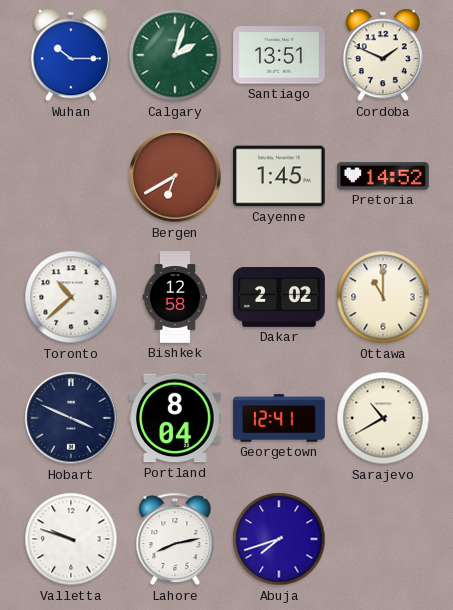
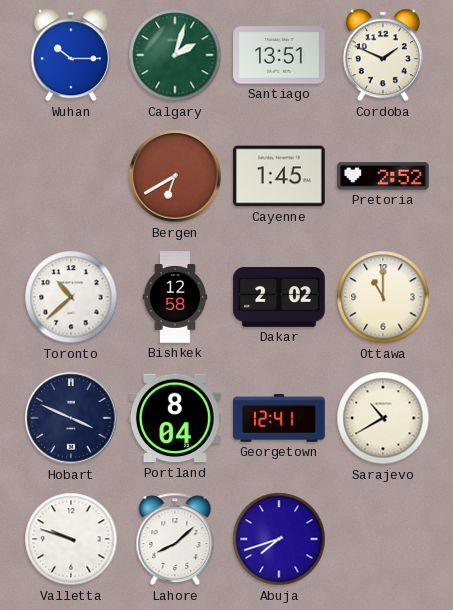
Pretoria: 14:52 -> 2:52 (383, 176)
Lahore: 8:13 -> 8:08 (175, 539)
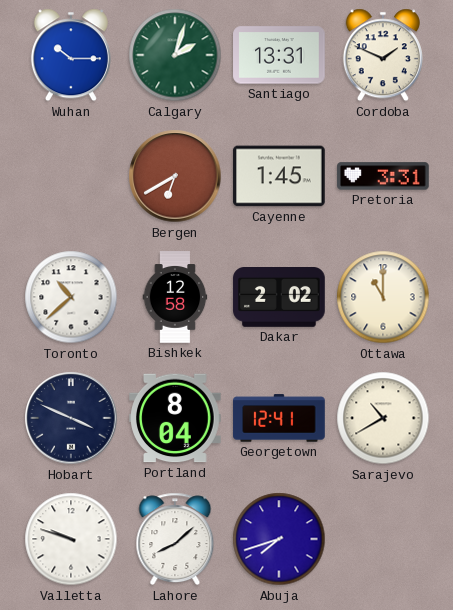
Santiago: 13:51 -> 13:31 (279, 55)
Pretoria: 2:52 -> 3:31 (383, 176)
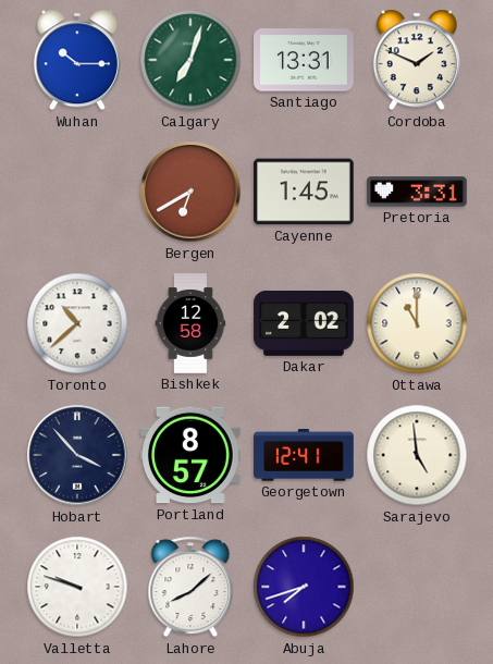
Calgary: 2:03 -> 7:03 (190, 60)
Hobart: 3:49 -> 3:53 (77, 455)
Portland: 8:04 -> 8:57 (190, 455)
Sarajevo: 10:40 -> 4:59 (417, 455)
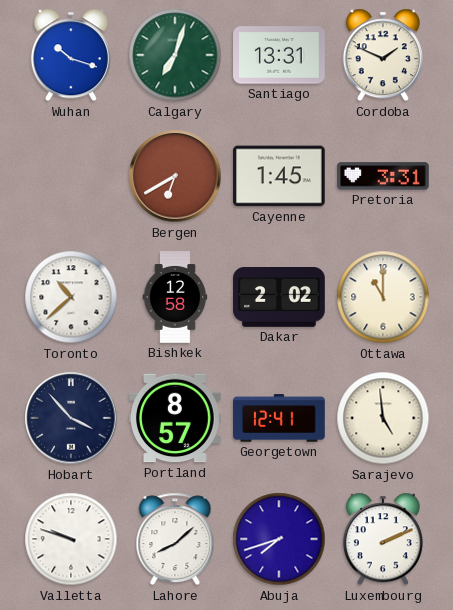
Wuhan: 10:15 -> 10:18 (71, 55)
Luxembourg: none -> 2:11 (383, 539)
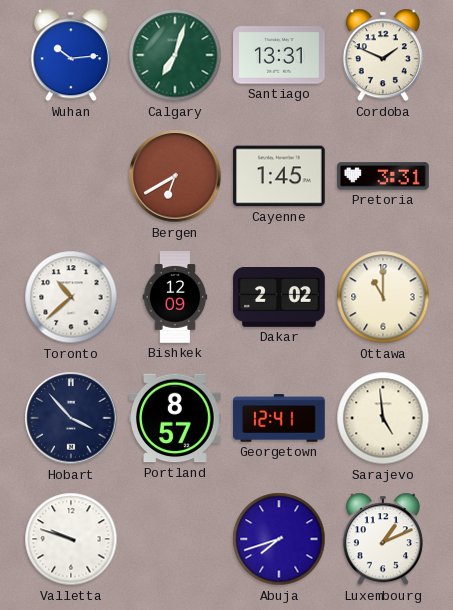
Wuhan: 10:18 -> 10:14 (71, 55)
Bishkek: 12:58 -> 12:09 (175, 297)
Lahore: 8:08 -> none (175, 539)
Luxembourg: 2:11 -> 1:11 (383, 539)
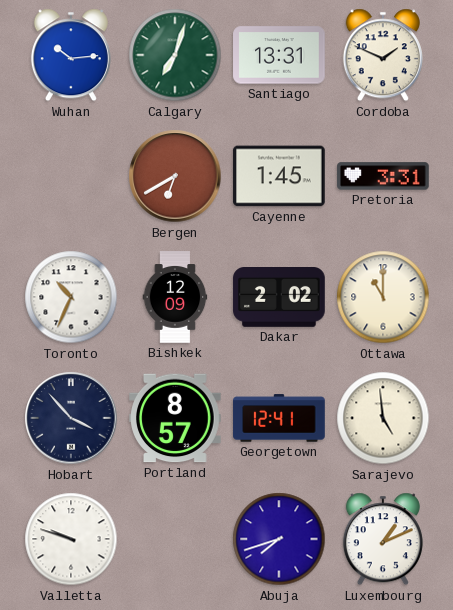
Toronto: 10:38 -> 10:34 (71, 297)
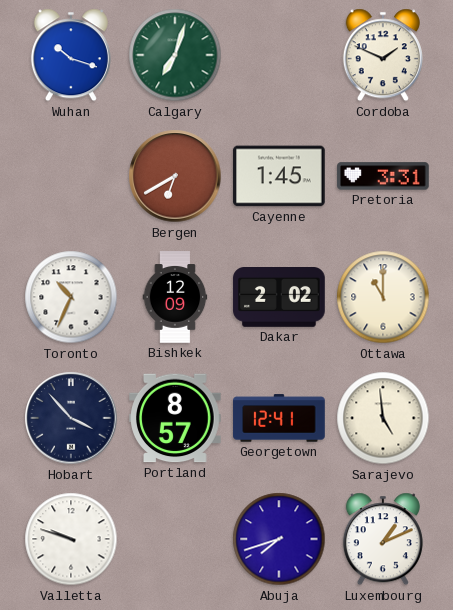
Wuhan: 10:14 -> 10:18 (71, 55)
Santiago: 13:31 -> none (279, 55)
